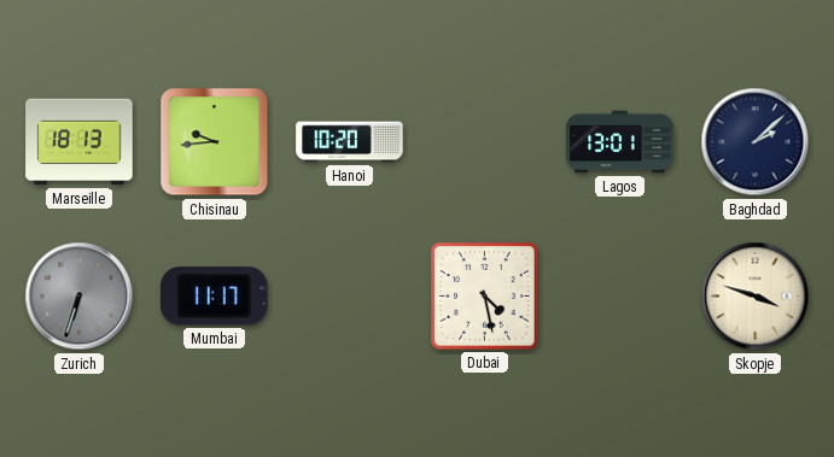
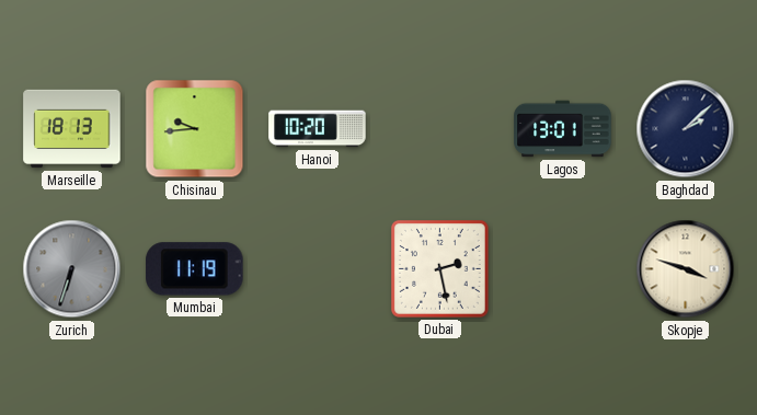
Mumbai: 11:17 -> 11:19 (195, 269)
Dubai: 4:28 -> 2:28 (440, 269)
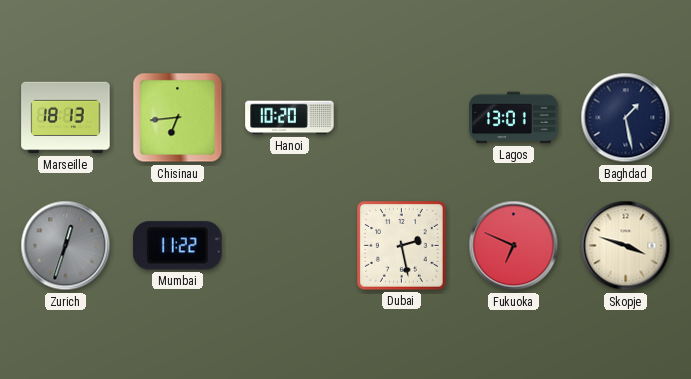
Chisinau: 9:44 -> 6:44 (178, 118)
Baghdad: 2:08 -> 1:28 (626, 118)
Zurich: 6:33 -> 12:33 (66, 246)
Mumbai: 11:19 -> 11:22 (178, 246)
Fukuoka: none -> 6:49 (514, 246)
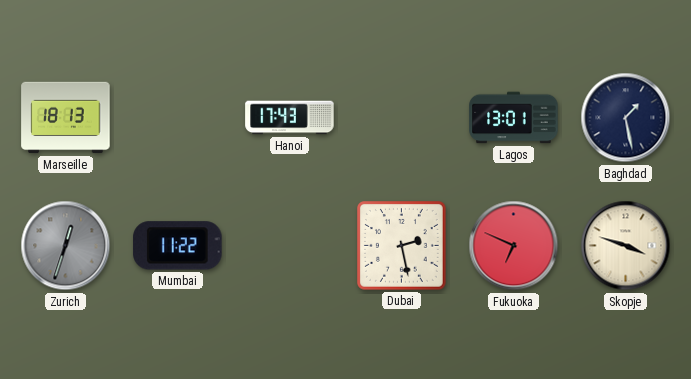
Chisinau: 6:44 -> none (178, 118)
Hanoi: 10:20 -> 17:43 (290, 118)
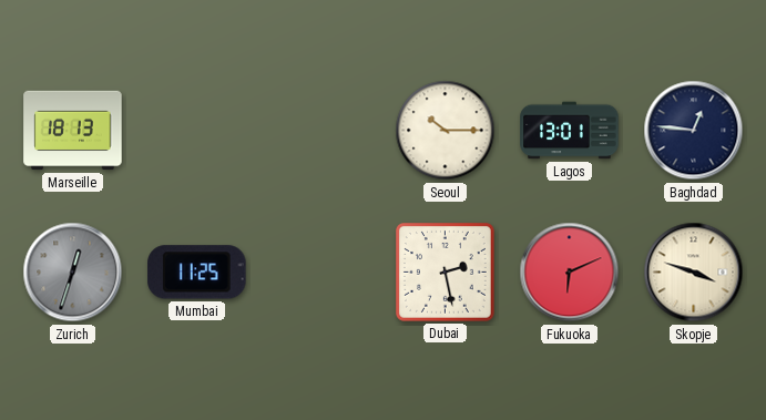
Hanoi: 17:43 -> none (290, 118)
Seoul: none -> 10:15 (446, 131)
Baghdad: 1:28 -> 12:46 (694, 131)
Mumbai: 11:22 -> 11:25 (197, 273)
Fukuoka: 6:49 -> 6:11 (570, 273)
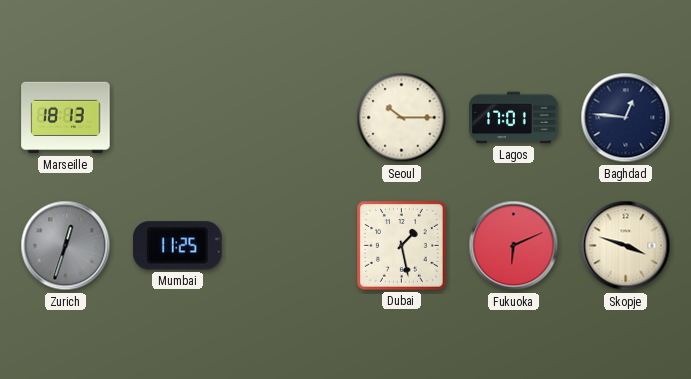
Lagos: 13:01 -> 17:01 (514, 118)
Dubai: 2:28 -> 1:28 (402, 246)
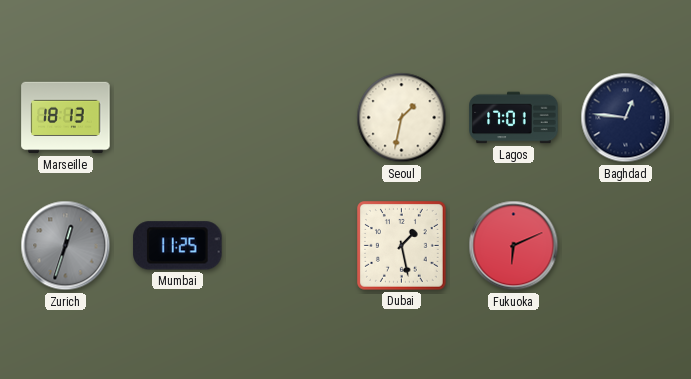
Seoul: 10:15 -> 1:32 (402, 118)
Skopje: 3:48 -> none (626, 246)
